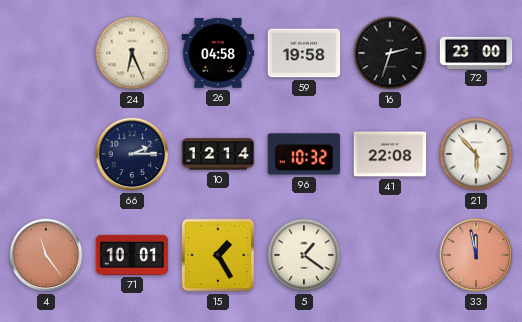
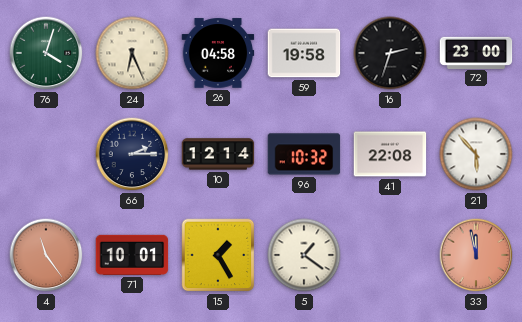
76: none -> 4:03 (46, 53)
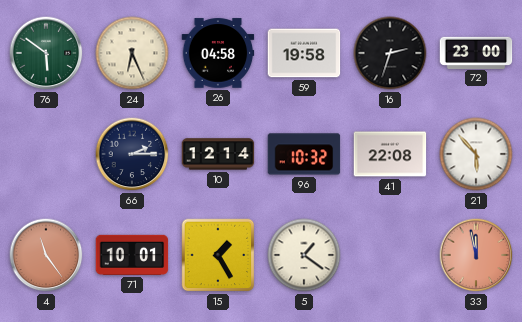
76: 4:03 -> 5:51 (46, 53)
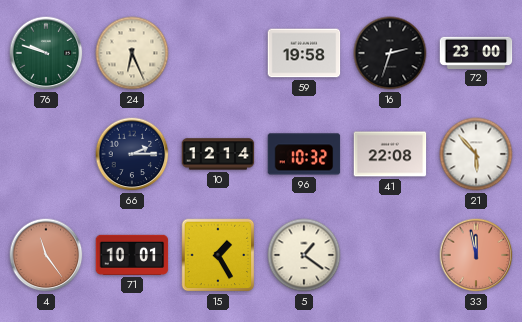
76: 5:51 -> 9:48 (46, 53)
26: 04:58 -> none (218, 53)
